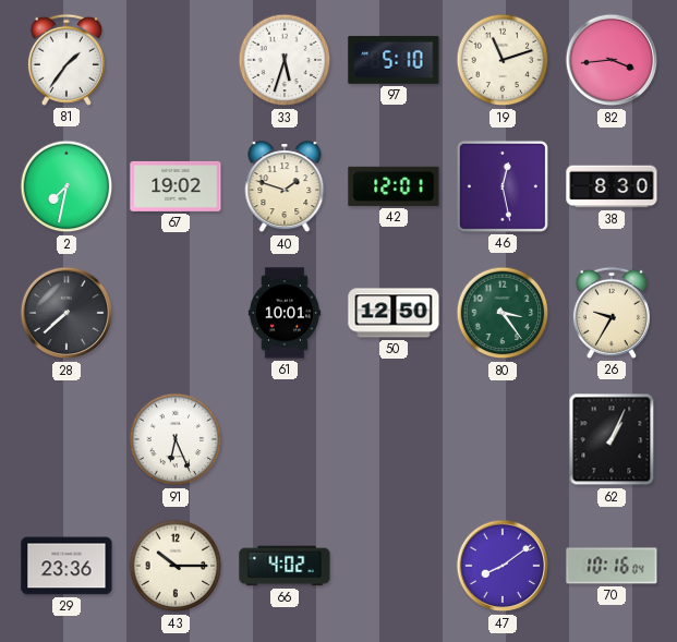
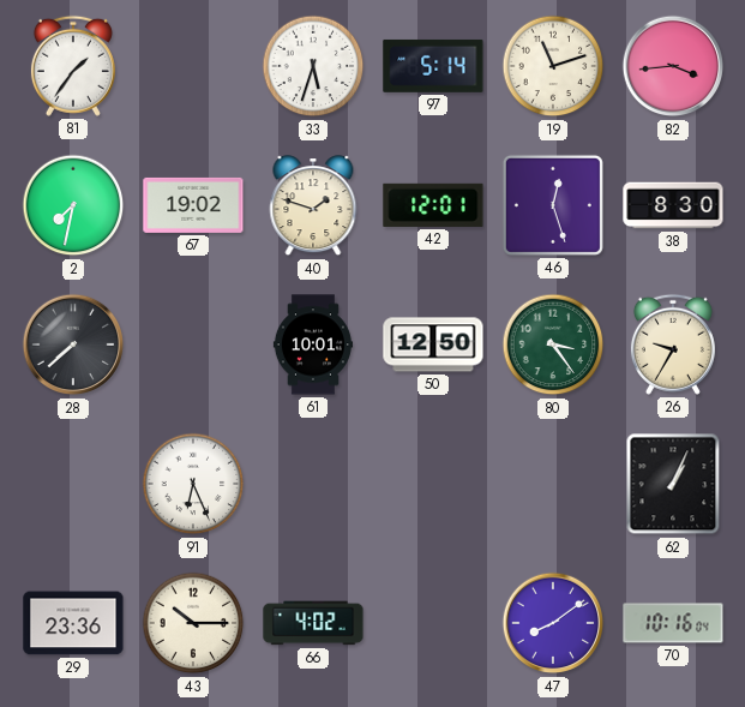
97: 5:10 -> 5:14 (433, 66)
46: 12:28 -> 12:27 (553, 205)
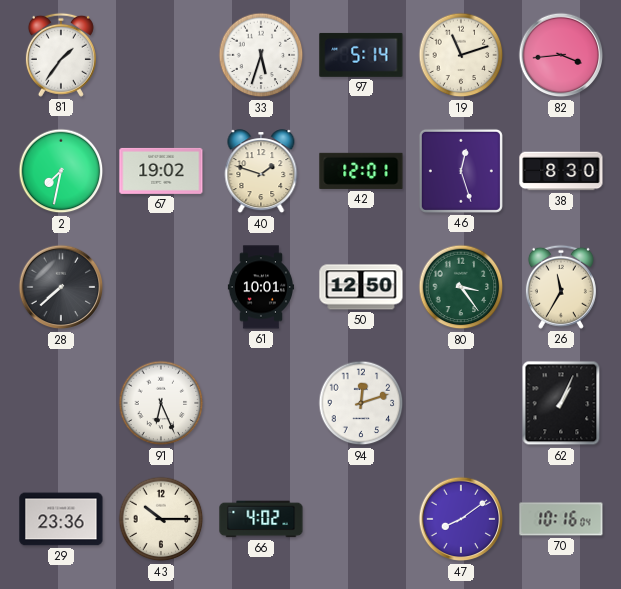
26: 9:35 -> 11:35 (561, 287)
94: none -> 12:12 (361, 403)
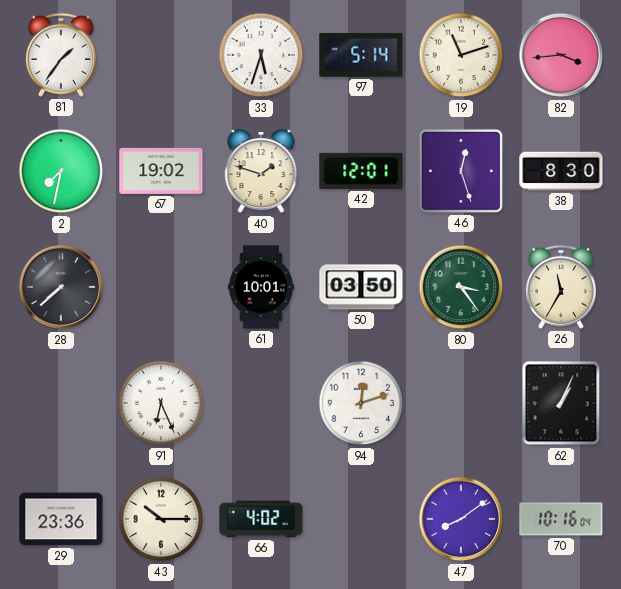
50: 12:50 -> 03:50 (361, 287)
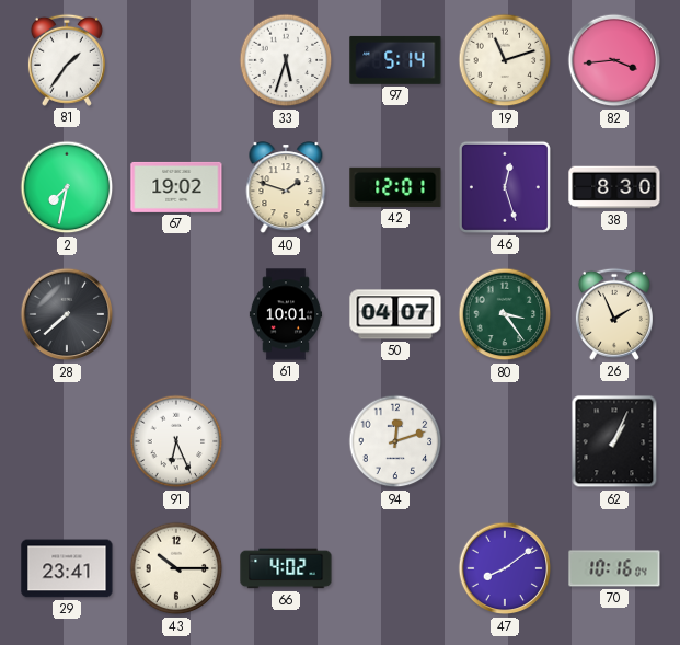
50: 03:50 -> 04:07 (395, 314)
26: 11:35 -> 1:56 (614, 314)
29: 23:36 -> 23:41 (67, 568)
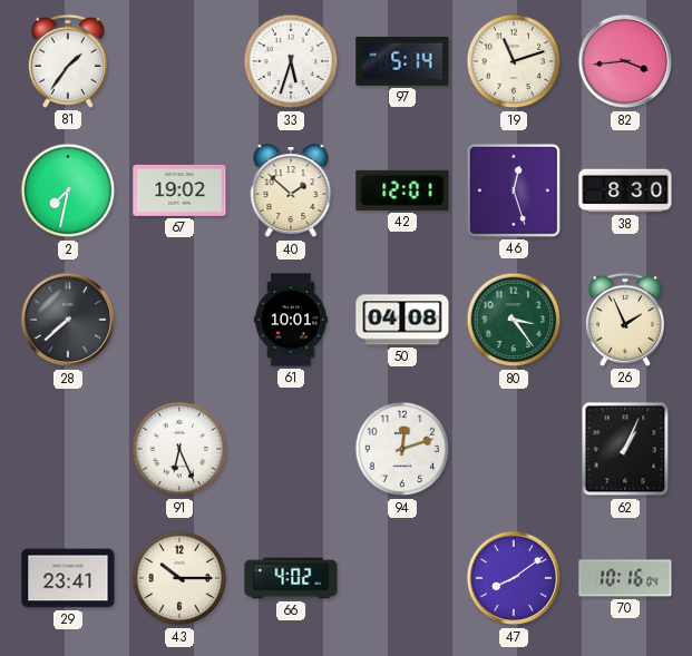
40: 1:48 -> 1:52 (291, 192)
50: 04:07 -> 04:08 (402, 320)
